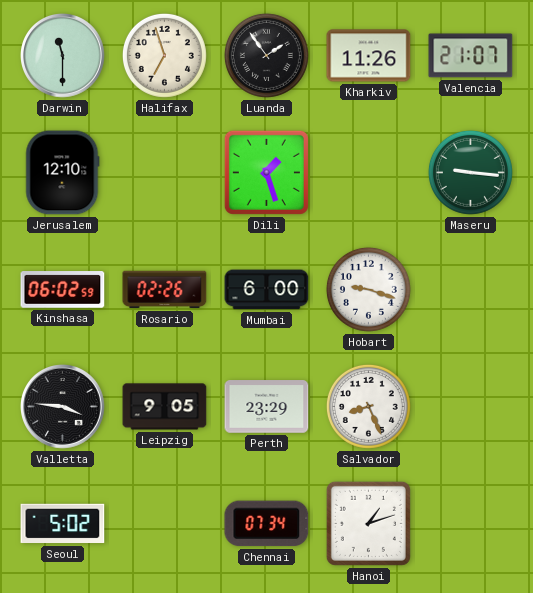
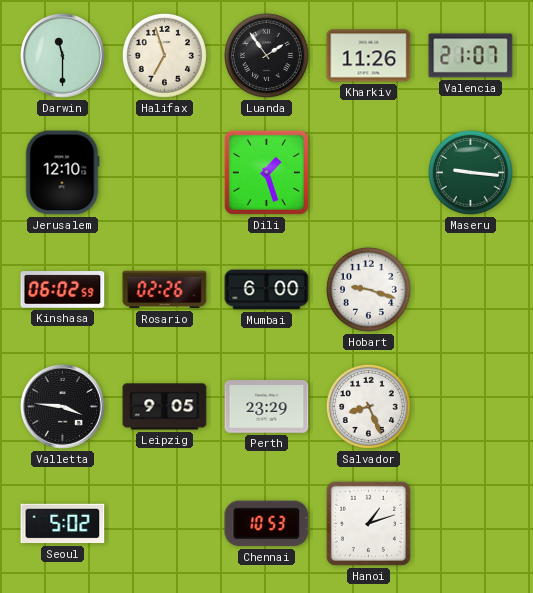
Chennai: 07:34 -> 10:53 (267, 524)
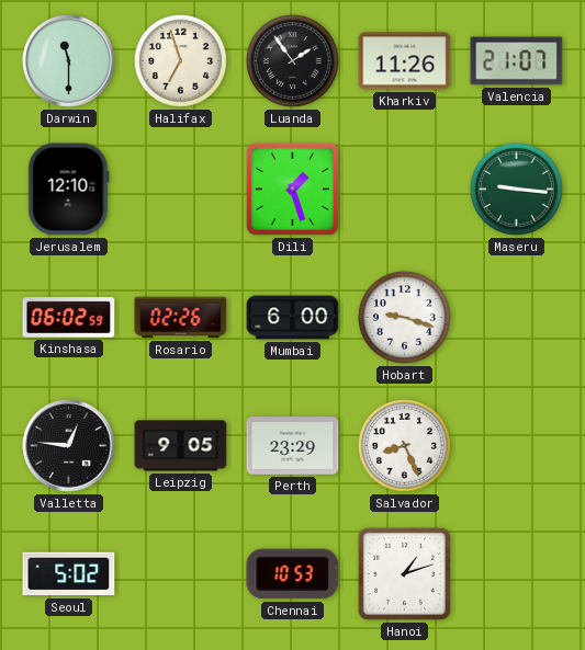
Valletta: 3:46 -> 12:46 (69, 446)
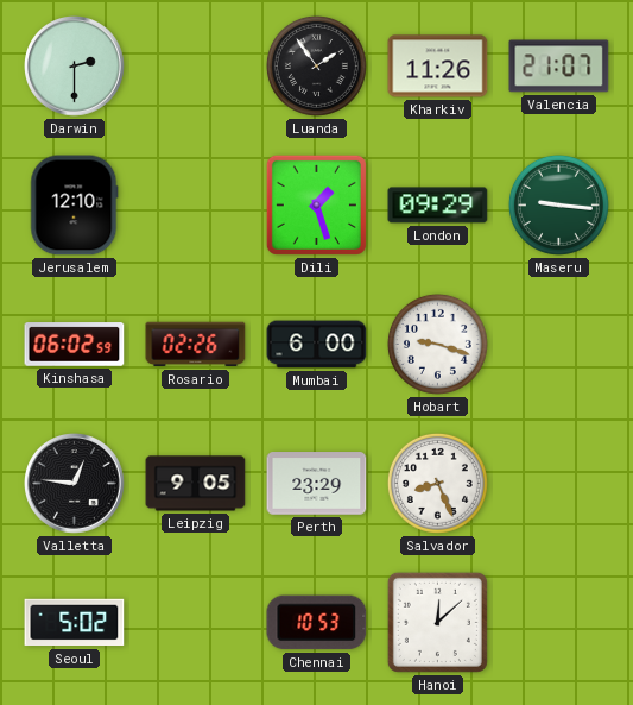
Darwin: 11:30 -> 2:30 (75, 67)
Halifax: 6:57 -> none (180, 60)
London: none -> 09:29 (438, 206)
Hanoi: 1:12 -> 12:08 (437, 622)
